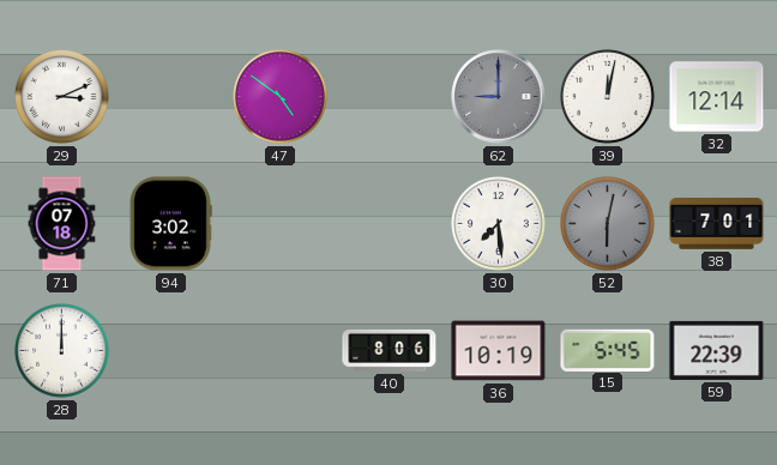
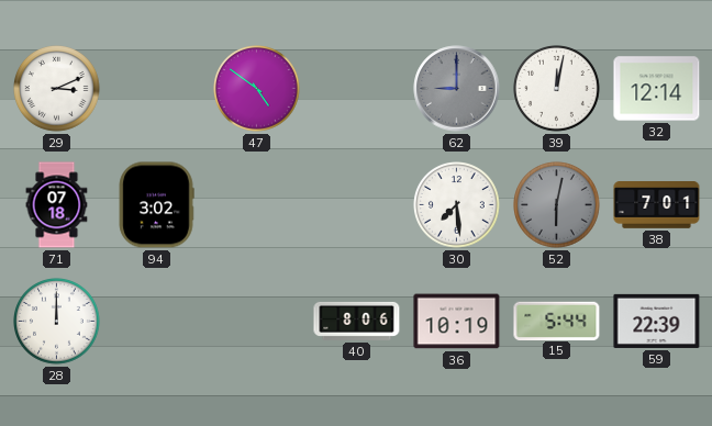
15: 5:45 -> 5:44 (557, 321)
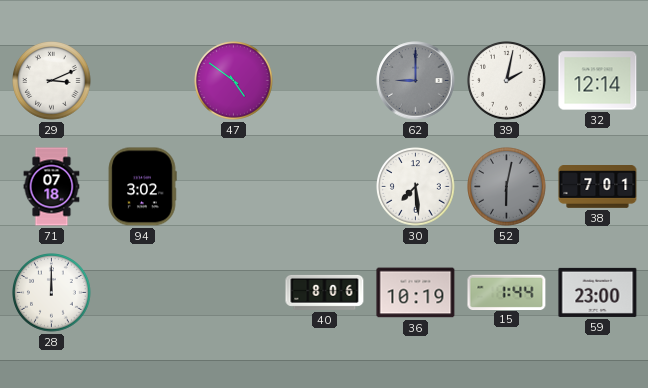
39: 12:02 -> 2:02 (507, 81)
15: 5:44 -> 1:44 (507, 292)
59: 22:39 -> 23:00 (598, 292)
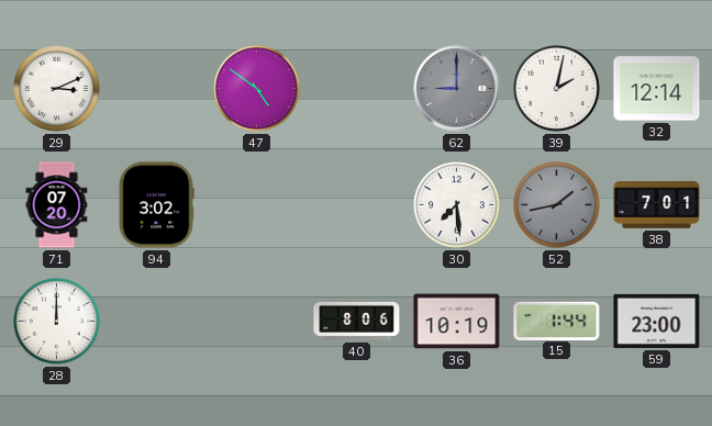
71: 07:18 -> 07:20 (57, 205)
52: 6:02 -> 1:43 (557, 205)
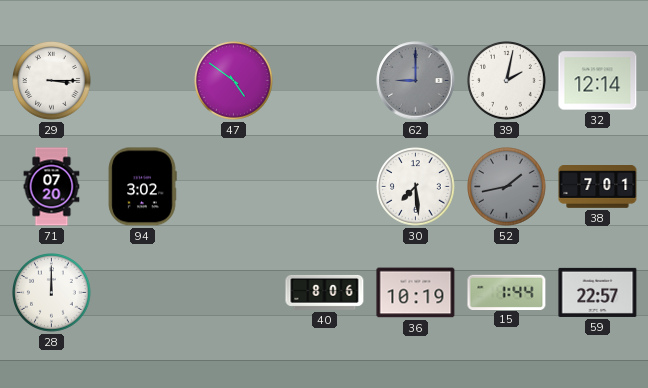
29: 3:11 -> 3:15 (52, 81)
59: 23:00 -> 22:57 (598, 292)
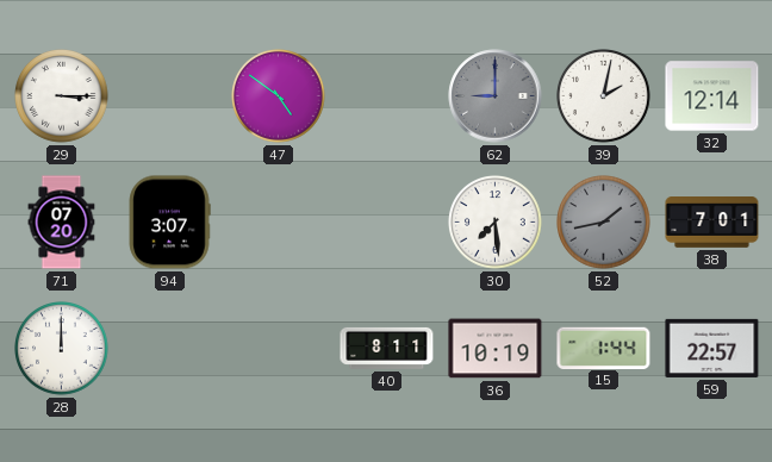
94: 3:02 -> 3:07 (169, 223)
40: 8:06 -> 8:11 (387, 348)
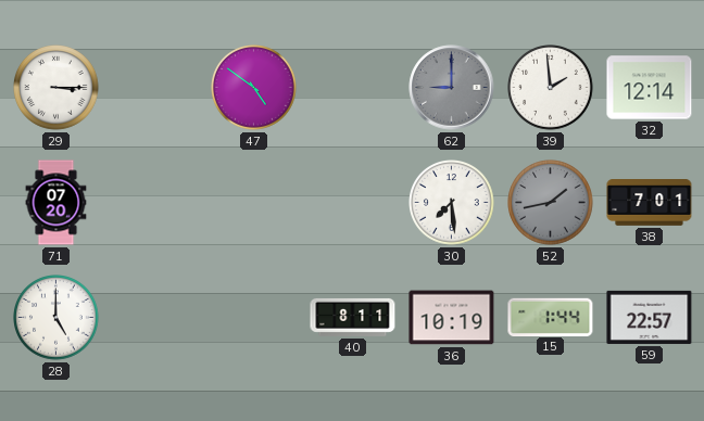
39: 2:02 -> 1:59 (551, 88)
94: 3:07 -> none (169, 223)
28: 12:00 -> 5:00 (56, 318)
